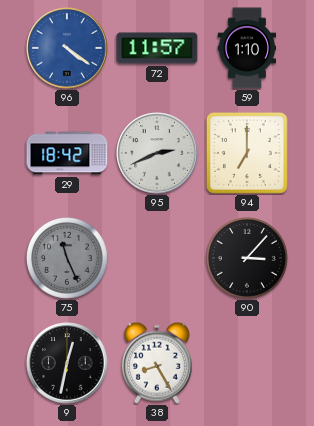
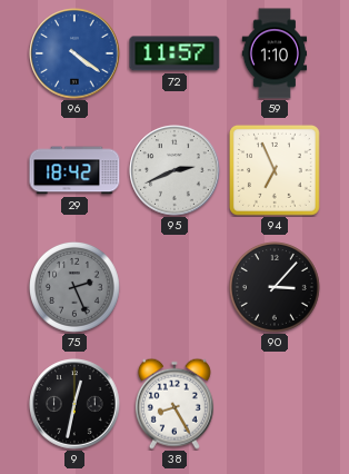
94: 7:00 -> 6:56 (275, 170)
75: 11:26 -> 2:26 (74, 287)
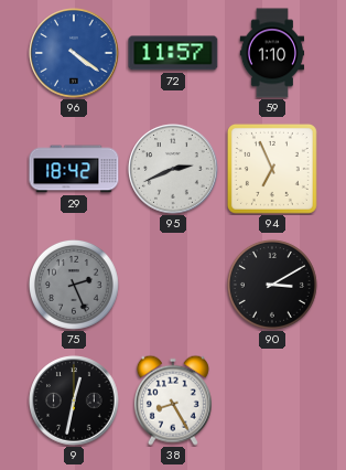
90: 3:07 -> 3:10 (272, 285)
